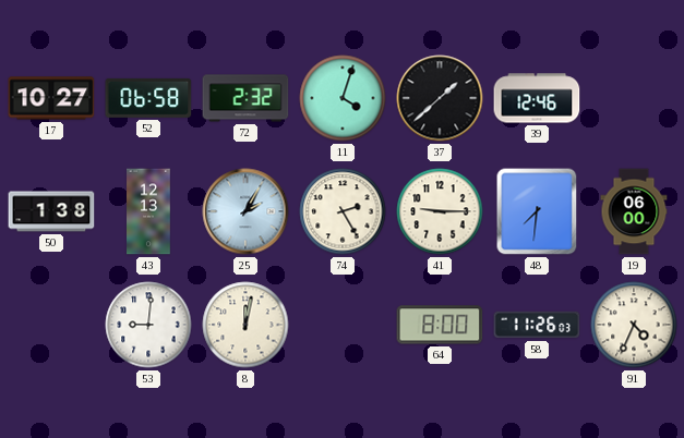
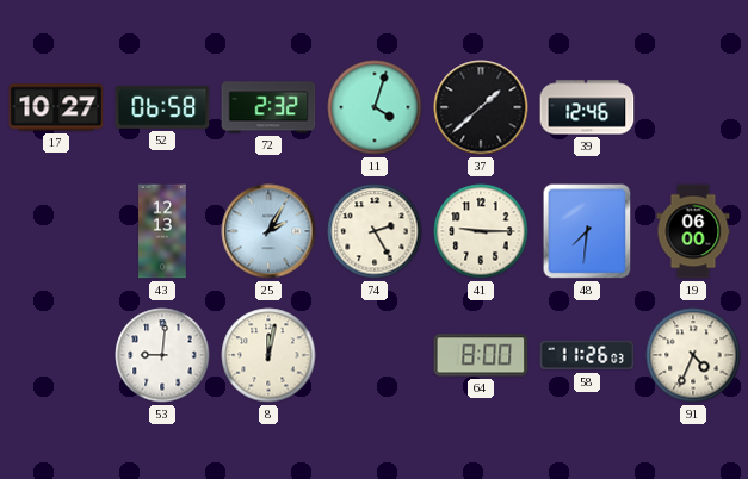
50: 1:38 -> none (51, 211)
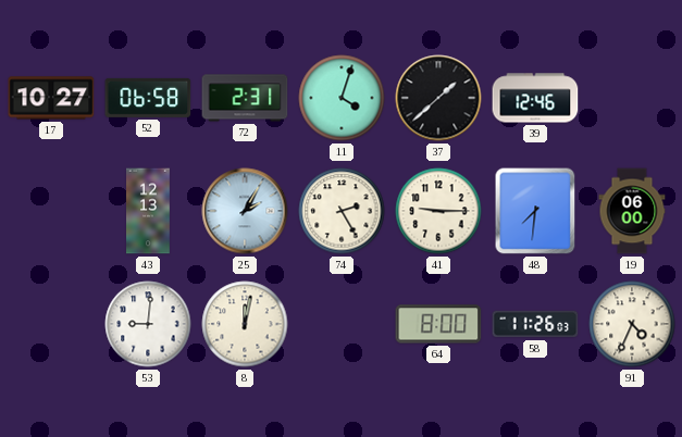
72: 2:32 -> 2:31 (245, 98)
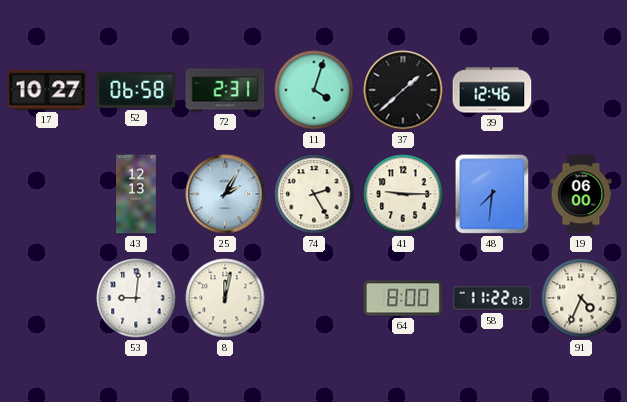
58: 11:26 -> 11:22 (492, 298)
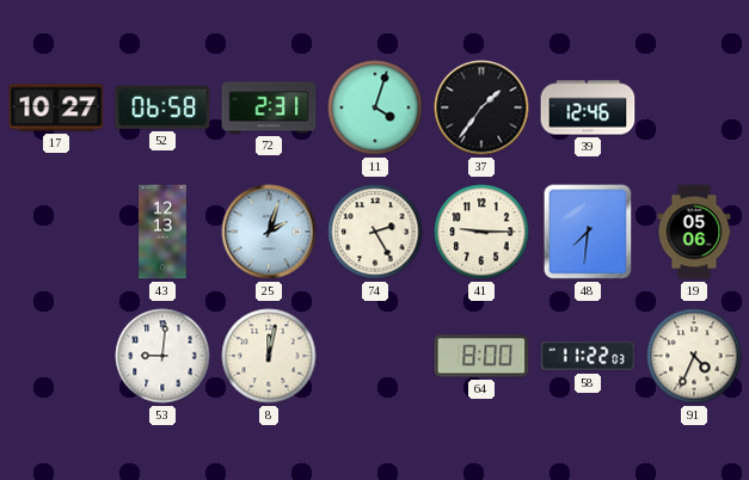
37: 1:38 -> 1:36 (481, 107)
25: 2:05 -> 2:03 (269, 232)
19: 06:00 -> 05:06 (694, 232)
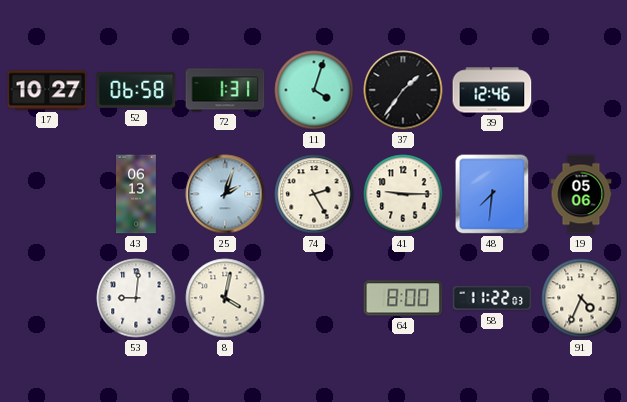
72: 2:31 -> 1:31 (225, 90)
43: 12:13 -> 06:13 (136, 194)
8: 12:02 -> 4:02 (225, 298)
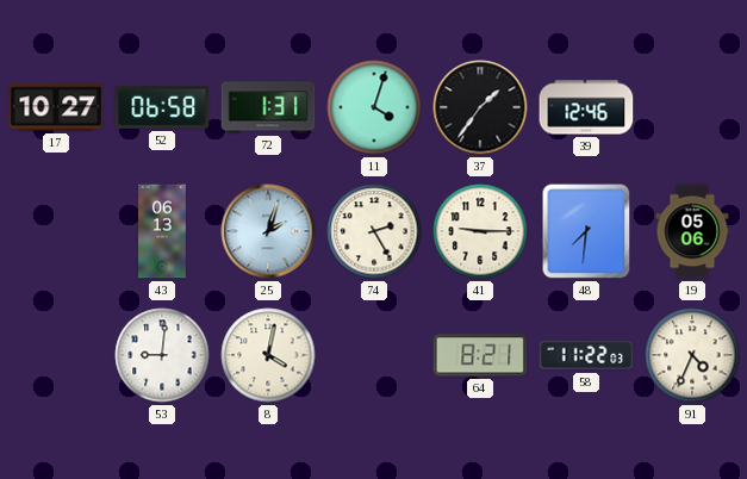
64: 8:00 -> 8:21 (480, 355)
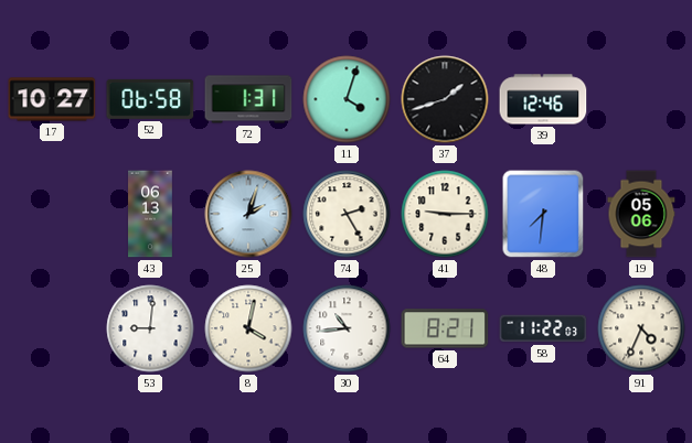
37: 1:36 -> 1:42 (445, 99)
30: none -> 10:44 (347, 328)
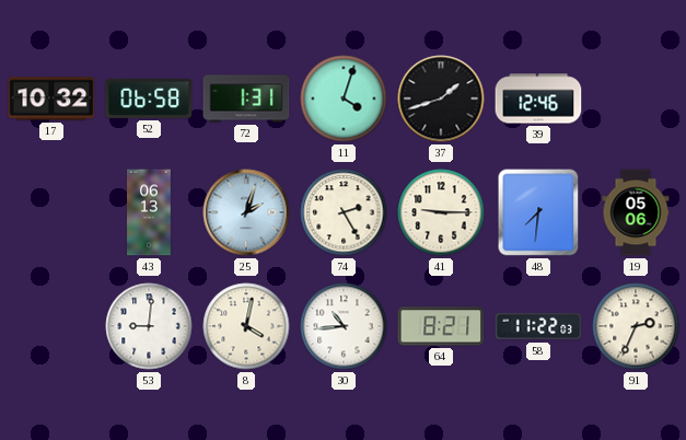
17: 10:27 -> 10:32 (51, 99)
91: 4:34 -> 2:34 (636, 326)
